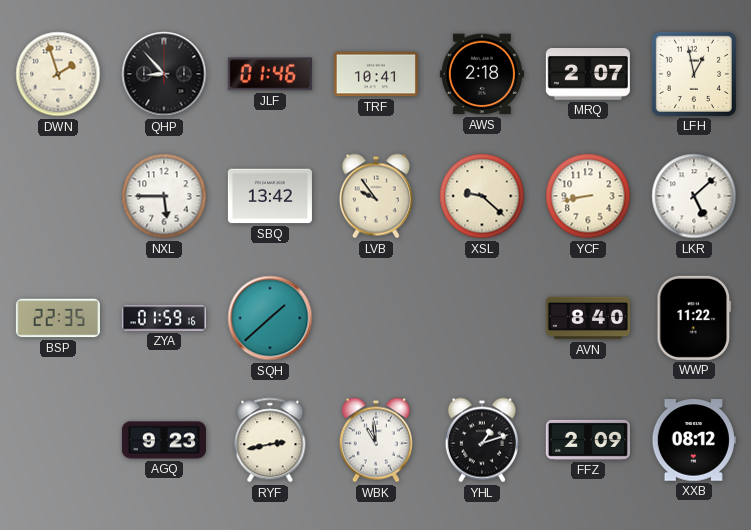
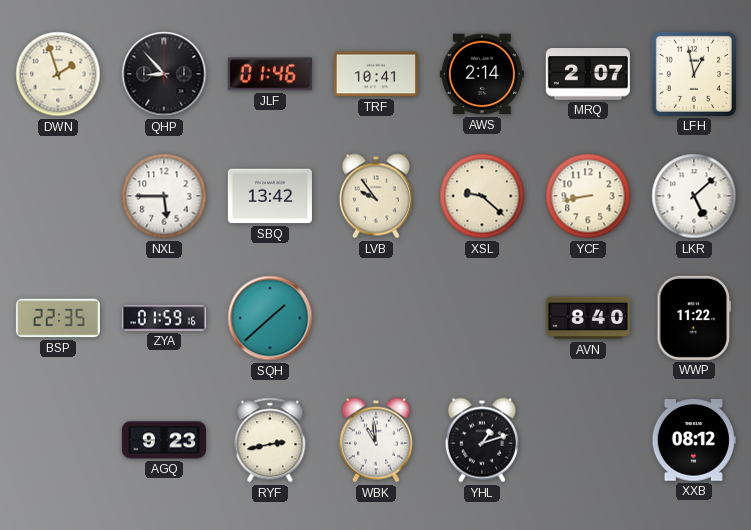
AWS: 2:18 -> 2:14 (482, 74)
FFZ: 2:09 -> none (588, 440)
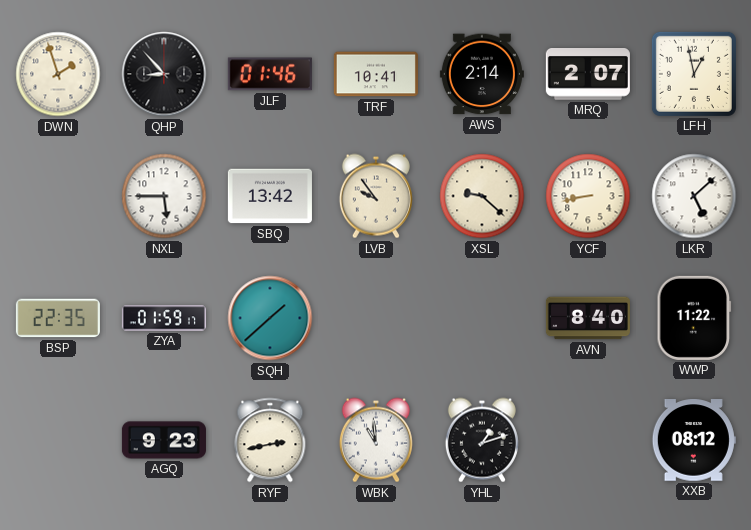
ZYA: 01:59:16 -> 01:59:17 (164, 318)
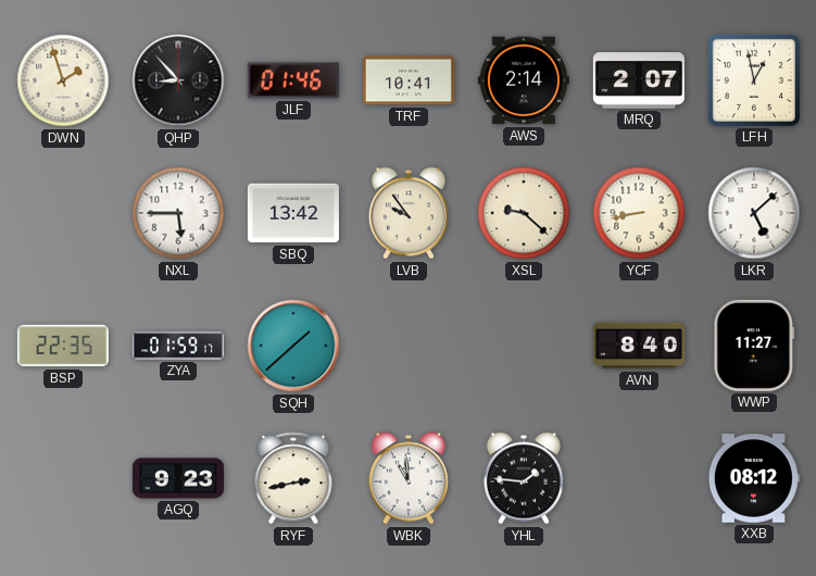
WWP: 11:22 -> 11:27 (754, 346)
YHL: 1:12 -> 1:46 (524, 478)
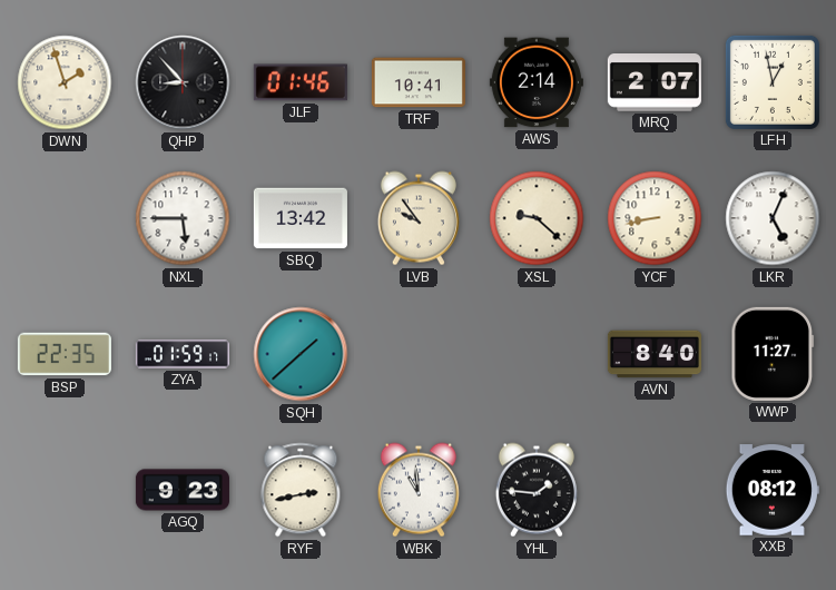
LKR: 5:08 -> 5:04 (773, 218)
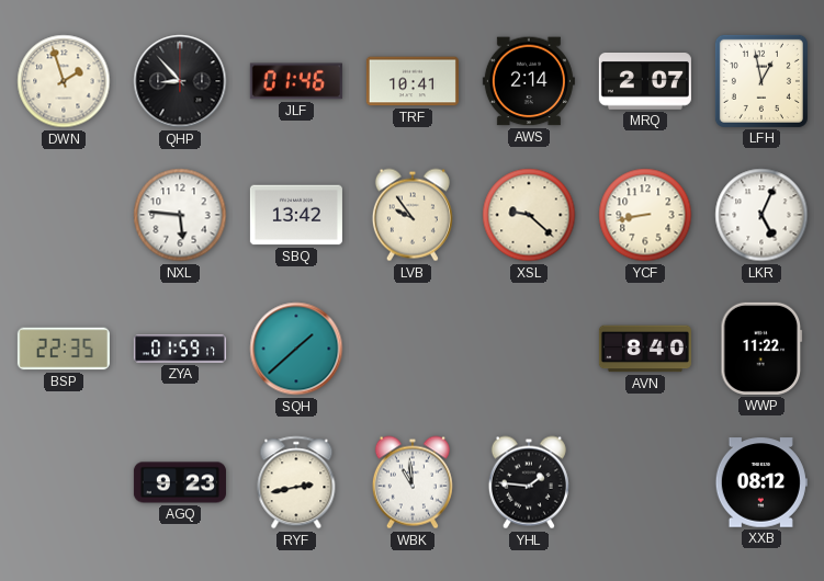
NXL: 5:45 -> 5:46 (180, 215)
WWP: 11:27 -> 11:22 (761, 349)
